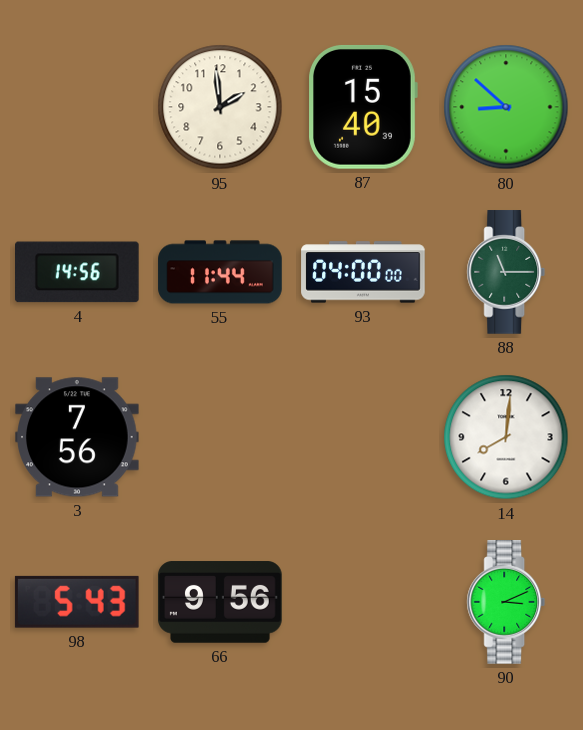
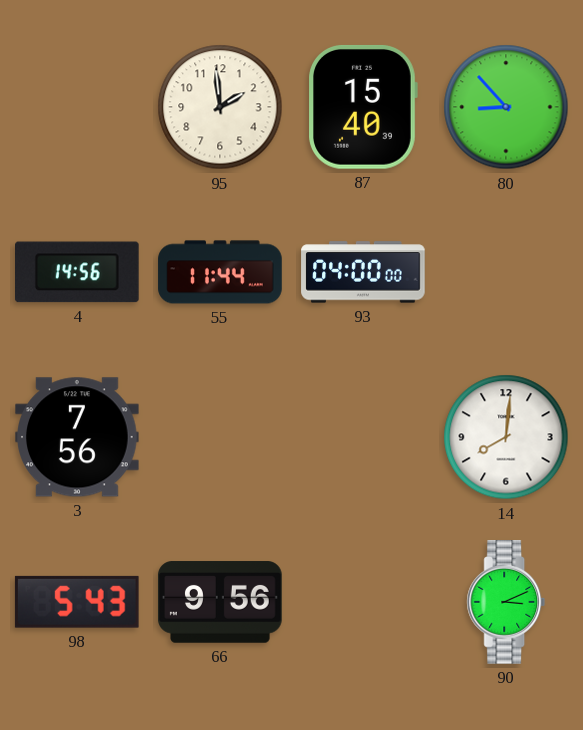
80: 8:52 -> 8:53 (506, 107)
88: 11:15 -> none (506, 272)
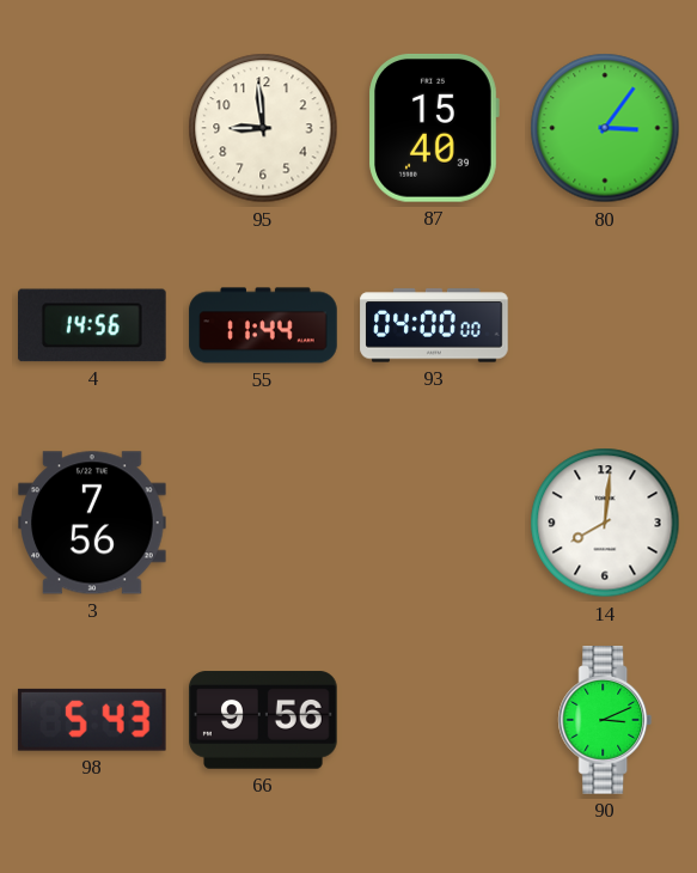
95: 1:59 -> 8:59 (263, 128)
80: 8:53 -> 3:06 (605, 128)
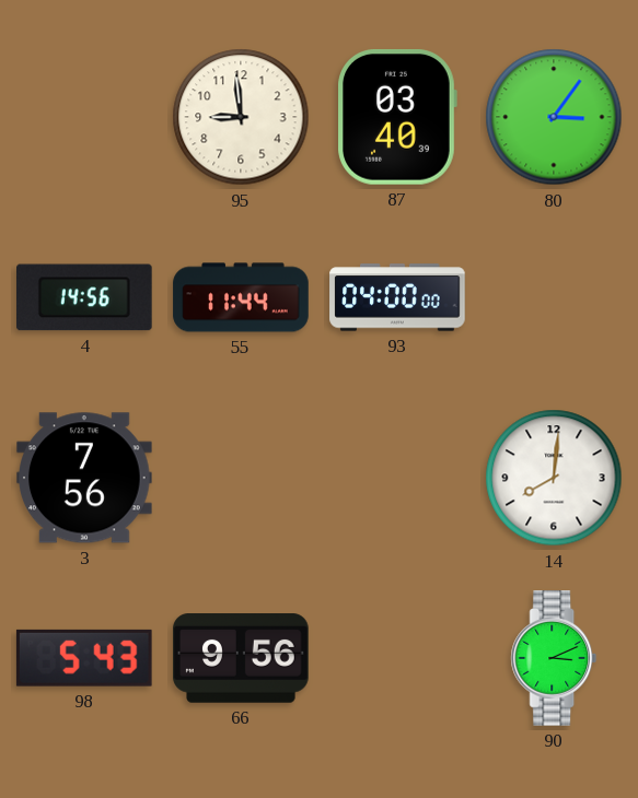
87: 15:40 -> 03:40 (397, 117)
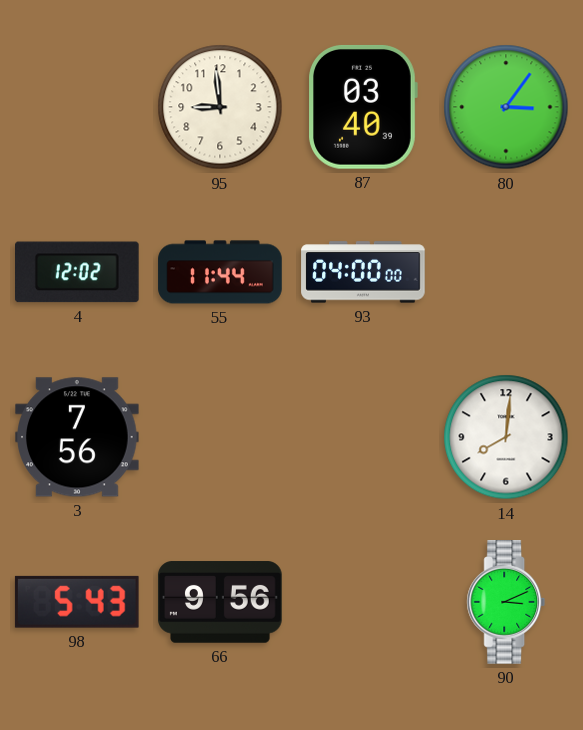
4: 14:56 -> 12:02 (78, 272)
